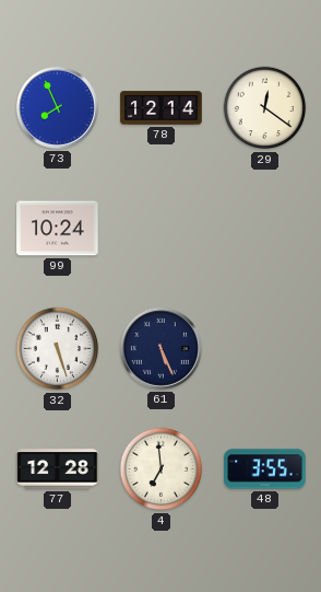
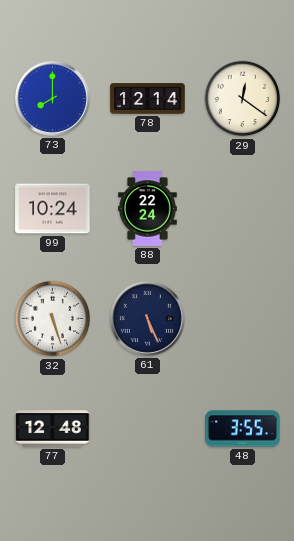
73: 7:56 -> 8:00 (52, 98)
88: none -> 22:24 (148, 209)
77: 12:28 -> 12:48 (53, 429)
4: 6:59 -> none (162, 469)
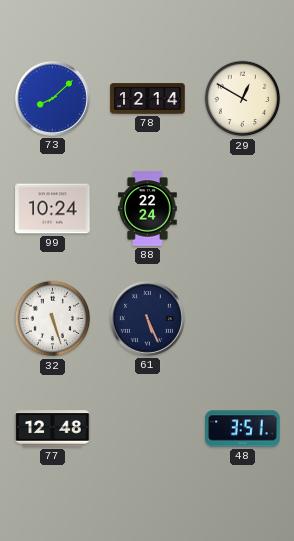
73: 8:00 -> 8:08 (52, 98)
29: 12:21 -> 12:50 (243, 99)
48: 3:55 -> 3:51 (243, 429)
